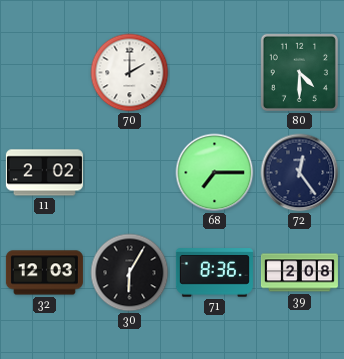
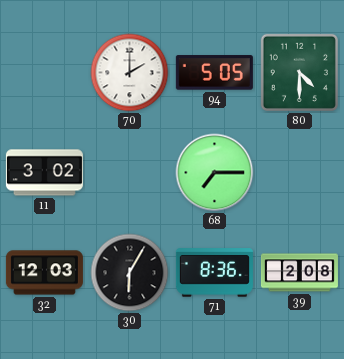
94: none -> 5:05 (214, 73)
11: 2:02 -> 3:02 (44, 173)
72: 12:24 -> none (300, 173)
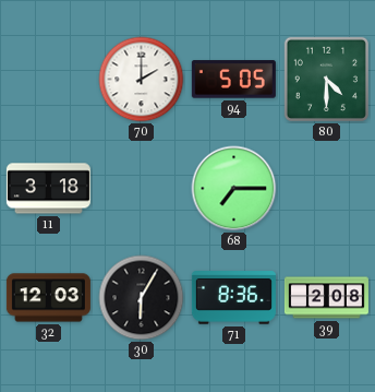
11: 3:02 -> 3:18 (48, 189)
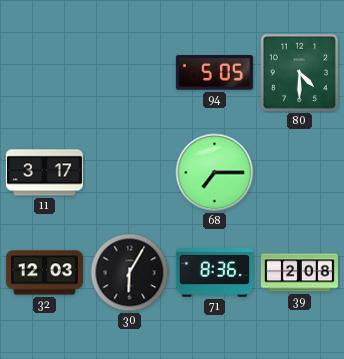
70: 2:00 -> none (142, 80)
11: 3:18 -> 3:17 (44, 173)
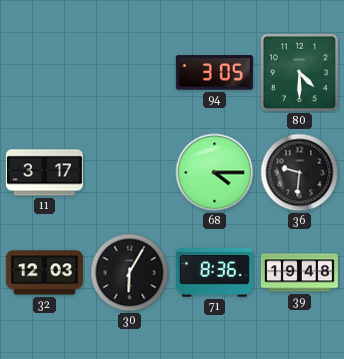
94: 5:05 -> 3:05 (214, 73)
68: 7:15 -> 4:15 (215, 173)
36: none -> 9:31 (300, 173)
39: 2:08 -> 19:48 (299, 273)
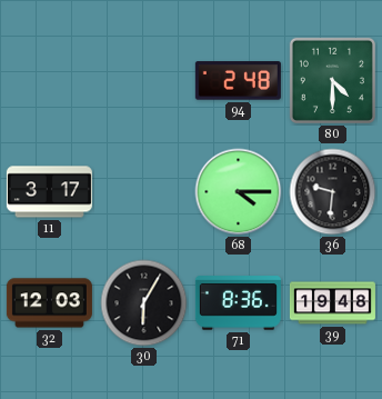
94: 3:05 -> 2:48 (238, 81)
